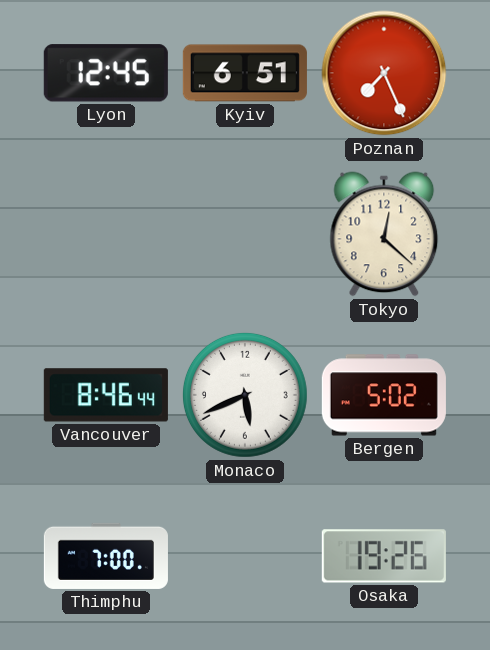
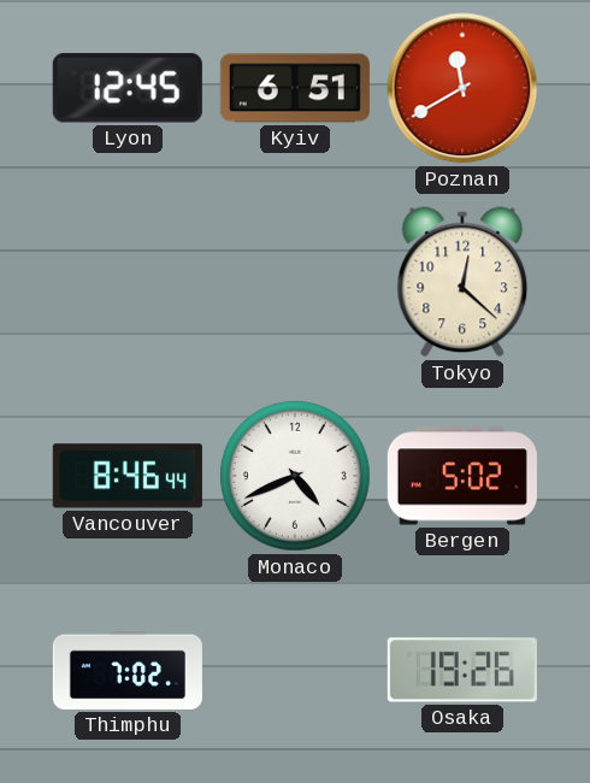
Poznan: 7:26 -> 11:40 (462, 88)
Monaco: 5:41 -> 4:41 (295, 476)
Thimphu: 7:00 -> 7:02 (128, 670)
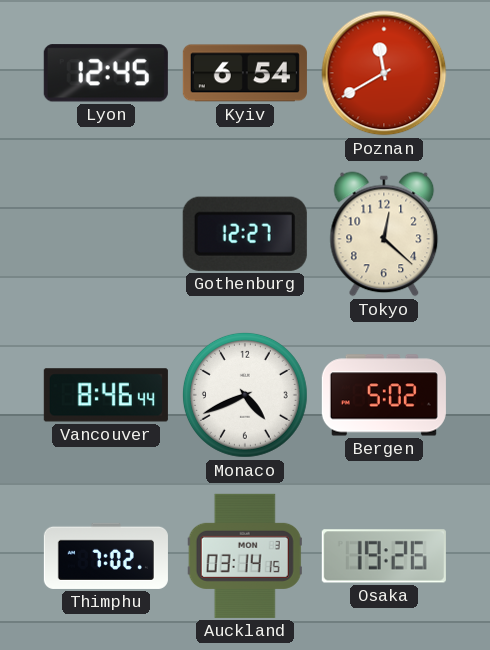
Kyiv: 6:51 -> 6:54 (245, 73)
Gothenburg: none -> 12:27 (245, 234)
Auckland: none -> 03:14 (245, 556)
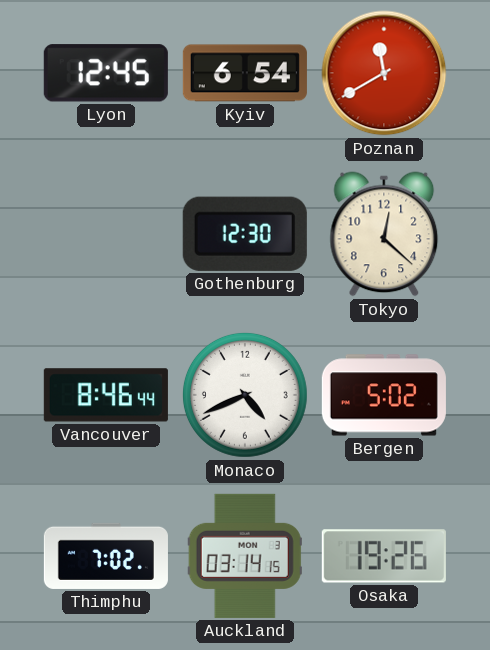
Gothenburg: 12:27 -> 12:30 (245, 234)
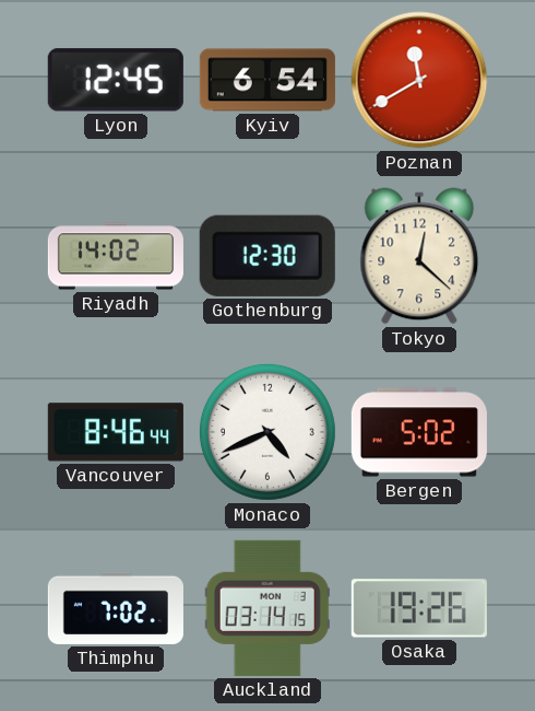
Riyadh: none -> 14:02 (116, 256)
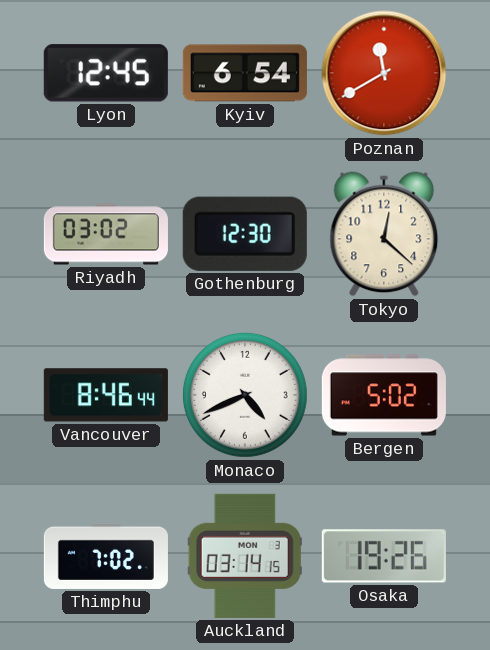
Riyadh: 14:02 -> 03:02 (106, 234)
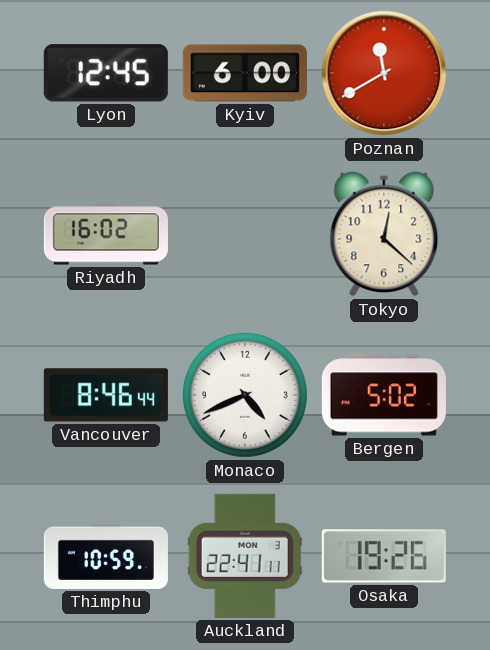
Kyiv: 6:54 -> 6:00 (245, 73)
Riyadh: 03:02 -> 16:02 (106, 234)
Gothenburg: 12:30 -> none (245, 234)
Thimphu: 7:02 -> 10:59 (106, 556)
Auckland: 03:14 -> 22:41 (245, 556)
